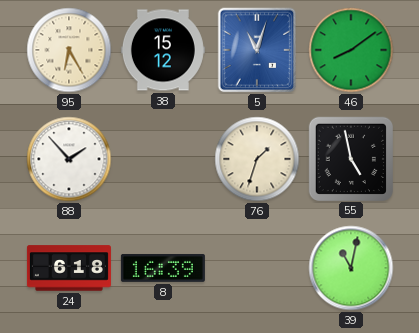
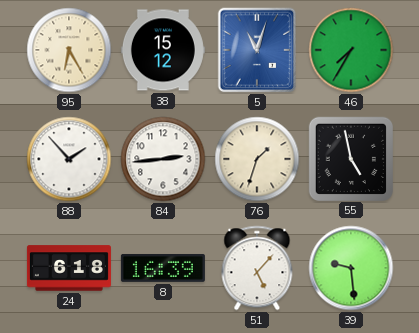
46: 8:09 -> 7:35 (351, 50)
84: none -> 2:44 (163, 159)
51: none -> 5:07 (257, 268)
39: 11:02 -> 9:29 (351, 268)
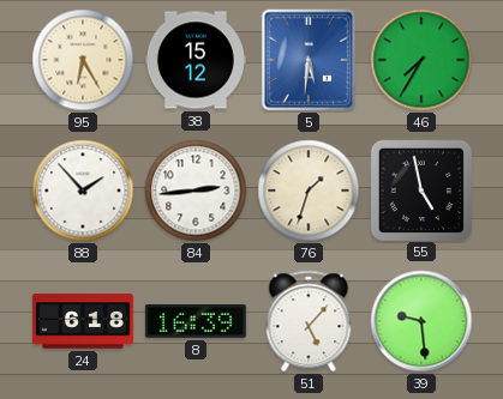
5: 11:03 -> 5:31 (309, 60)
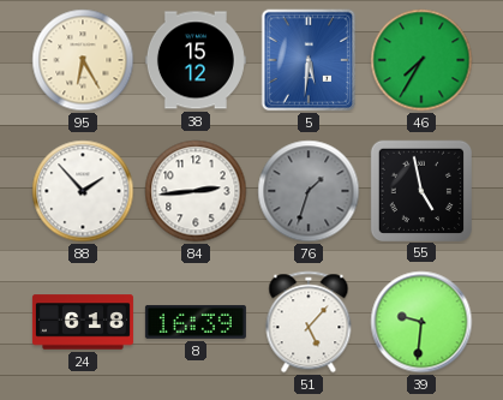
76 dial: cream -> grey (309, 191)
39: 9:29 -> 9:31 (421, 322)
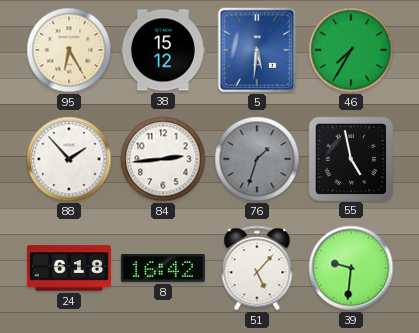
8: 16:39 -> 16:42 (163, 268)
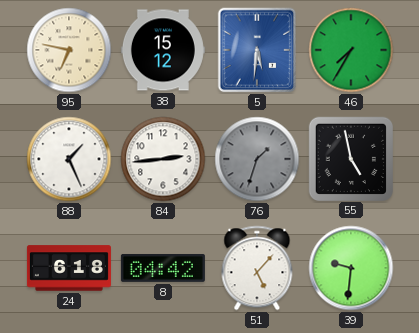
95: 6:25 -> 6:47 (69, 50)
88: 1:53 -> 1:26 (69, 159)
8: 16:42 -> 04:42 (163, 268)
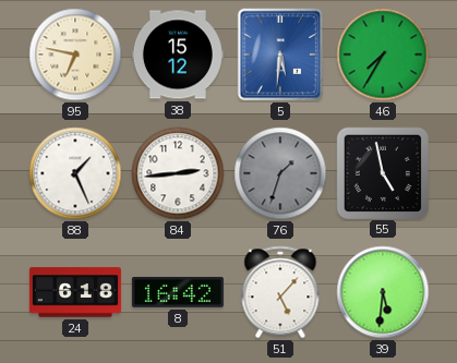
8: 04:42 -> 16:42 (178, 292)
39: 9:31 -> 5:31 (383, 292)
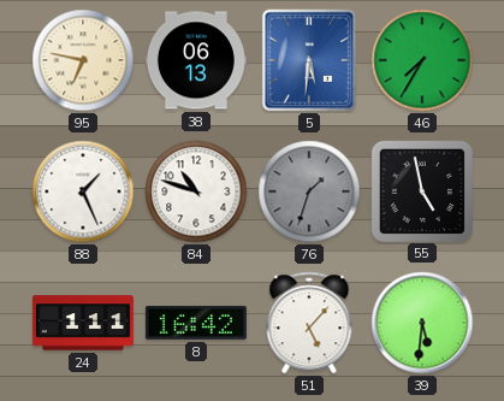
38: 15:12 -> 06:13 (196, 60)
84: 2:44 -> 10:48 (196, 191)
24: 6:18 -> 1:11 (83, 323)
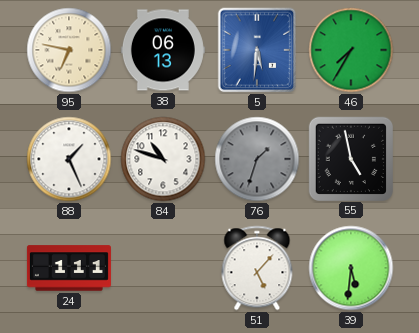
8: 16:42 -> none (196, 323)
